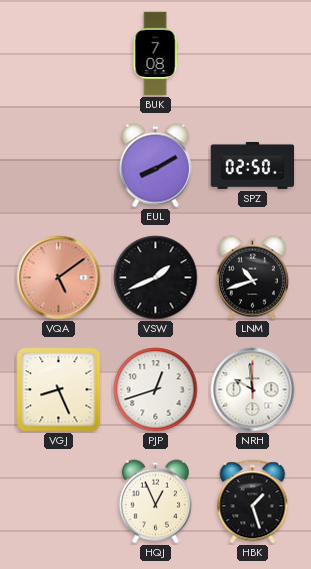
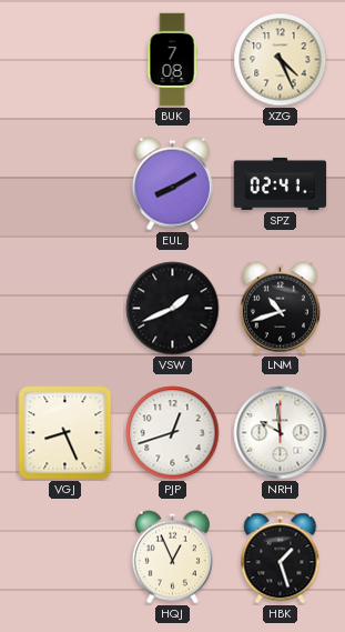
XZG: none -> 4:26 (281, 60)
SPZ: 02:50 -> 02:41 (281, 183)
VQA: 5:09 -> none (59, 278)
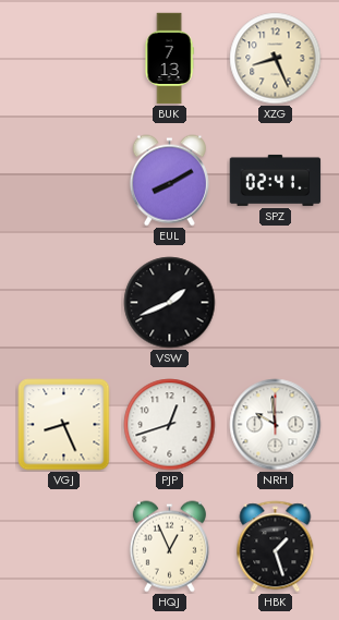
BUK: 7:08 -> 7:13 (169, 59)
XZG: 4:26 -> 8:26 (276, 59)
LNM: 10:42 -> none (280, 309)
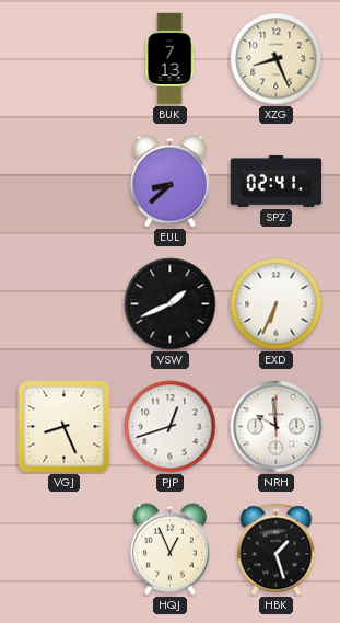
EUL: 8:10 -> 8:38 (169, 182)
EXD: none -> 6:34 (277, 304)
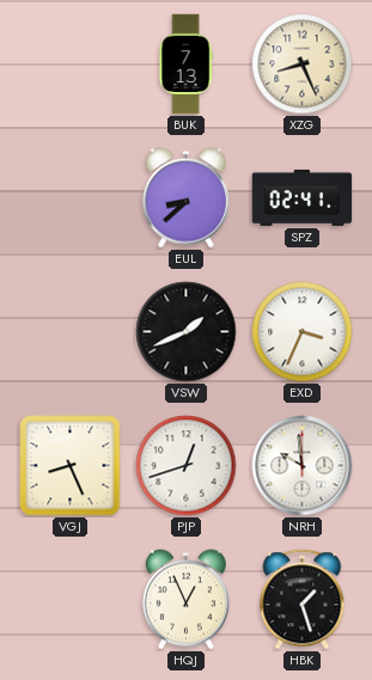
EXD: 6:34 -> 3:34 (303, 332)
